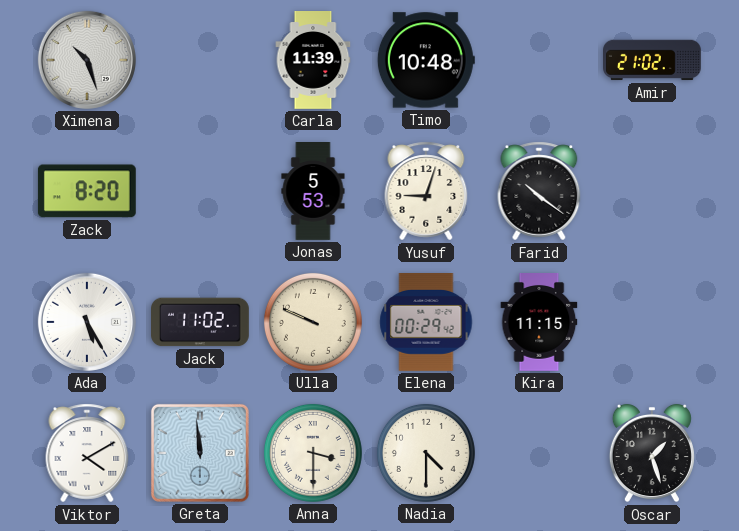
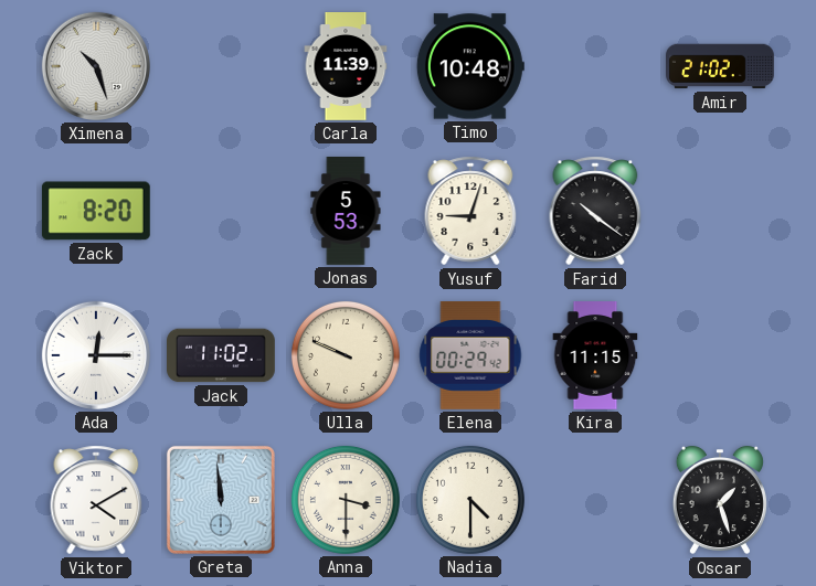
Ada: 5:25 -> 12:15 (96, 355)
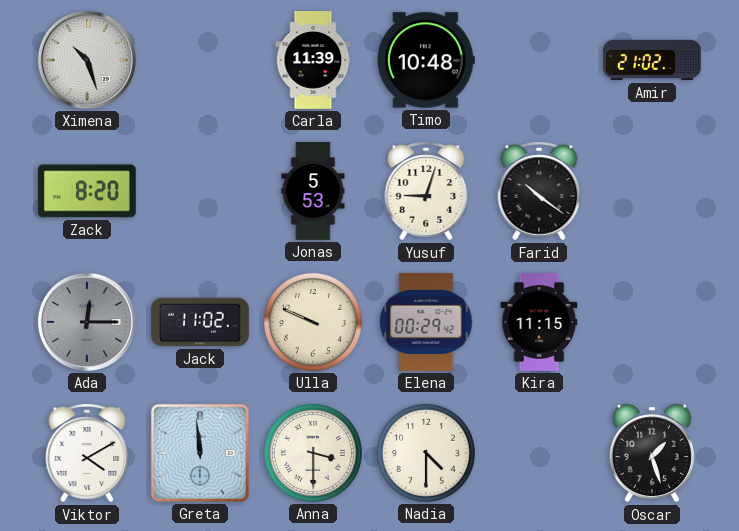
Ada dial: white -> grey (87, 322)
